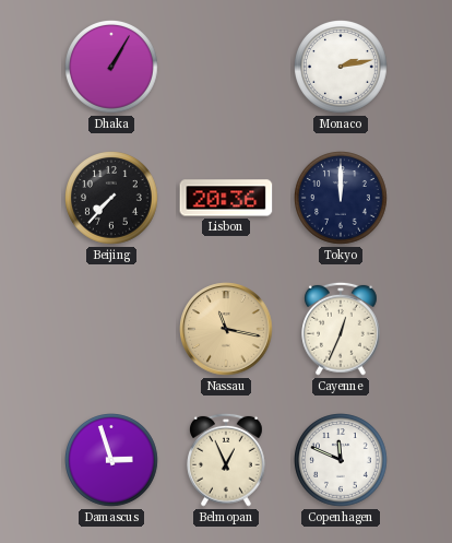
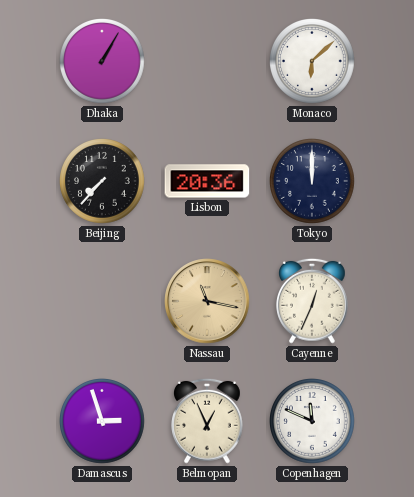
Monaco: 2:13 -> 6:08 (313, 62)
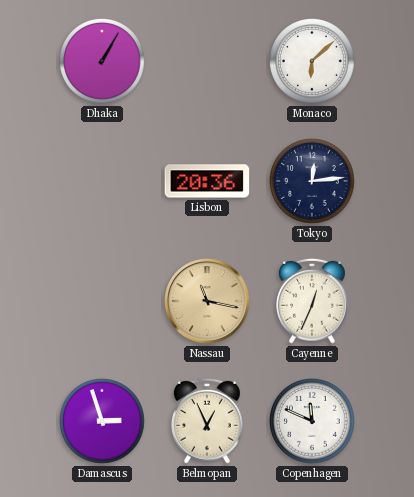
Beijing: 7:37 -> none (103, 182)
Tokyo: 12:00 -> 12:14 (313, 182)
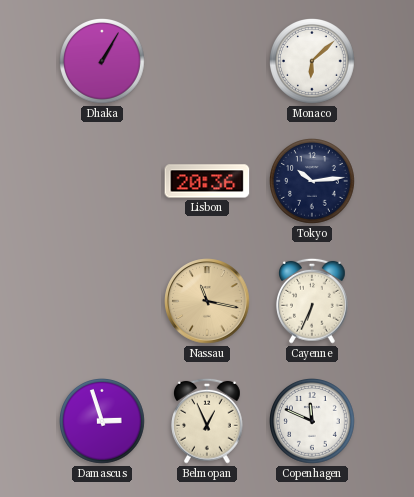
Tokyo: 12:14 -> 10:14 (313, 182)
Cayenne: 12:34 -> 6:34 (313, 301)
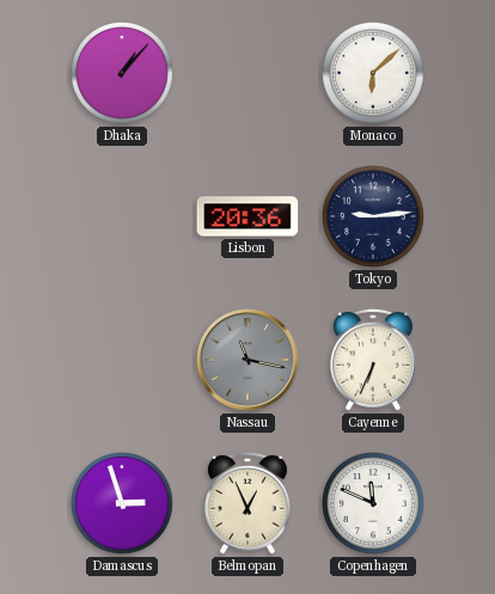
Dhaka: 1:05 -> 1:07 (123, 74)
Tokyo: 10:14 -> 9:14 (374, 218)
Nassau dial: champagne -> grey (247, 360)
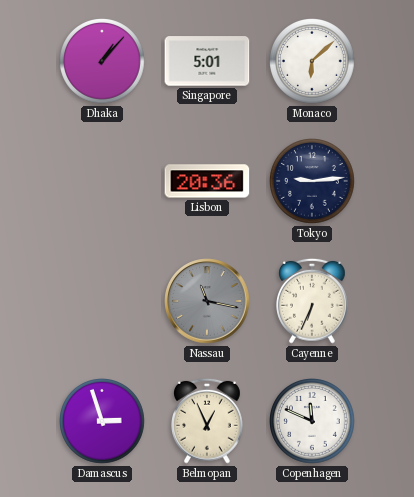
Singapore: none -> 5:01 (207, 61)
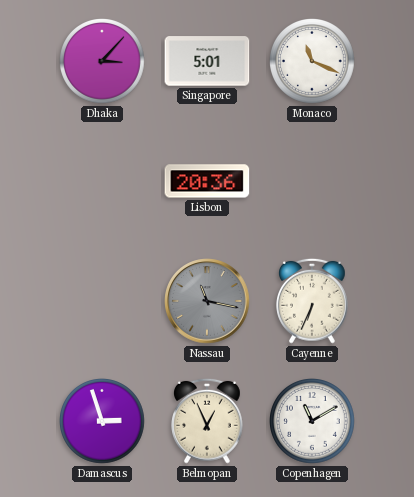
Dhaka: 1:07 -> 3:07 (103, 62)
Monaco: 6:08 -> 11:19 (313, 62)
Tokyo: 9:14 -> none (313, 182)
Copenhagen: 11:49 -> 11:10 (313, 422)
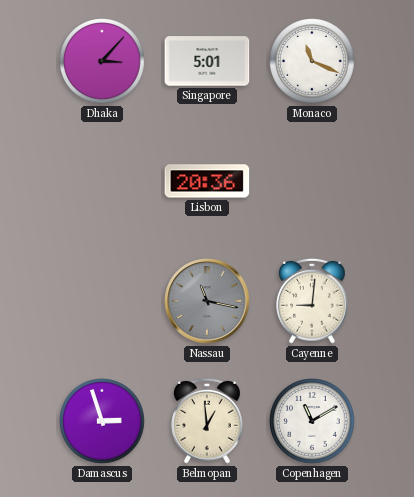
Cayenne: 6:34 -> 9:01 (313, 301)
Belmopan: 12:56 -> 12:59 (208, 421)
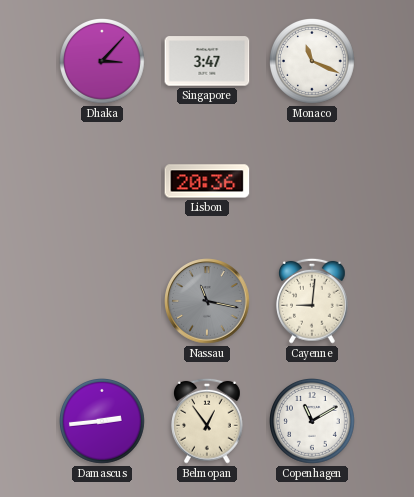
Singapore: 5:01 -> 3:47 (207, 61)
Damascus: 2:57 -> 2:44 (103, 422)
Belmopan: 12:59 -> 12:54 (208, 421)
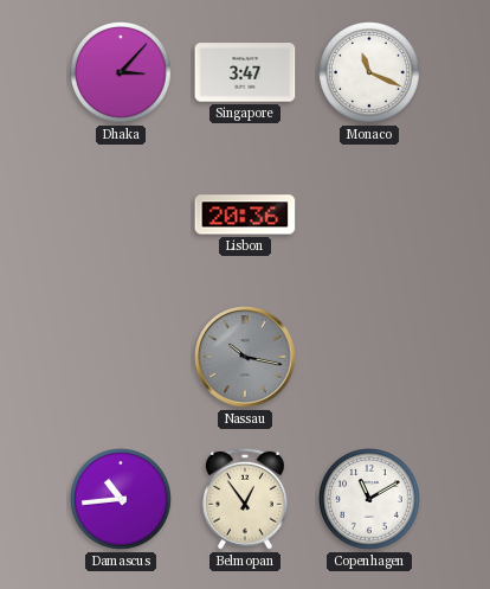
Nassau: 11:17 -> 10:17 (245, 357)
Cayenne: 9:01 -> none (313, 301)
Damascus: 2:44 -> 10:44 (122, 500)
